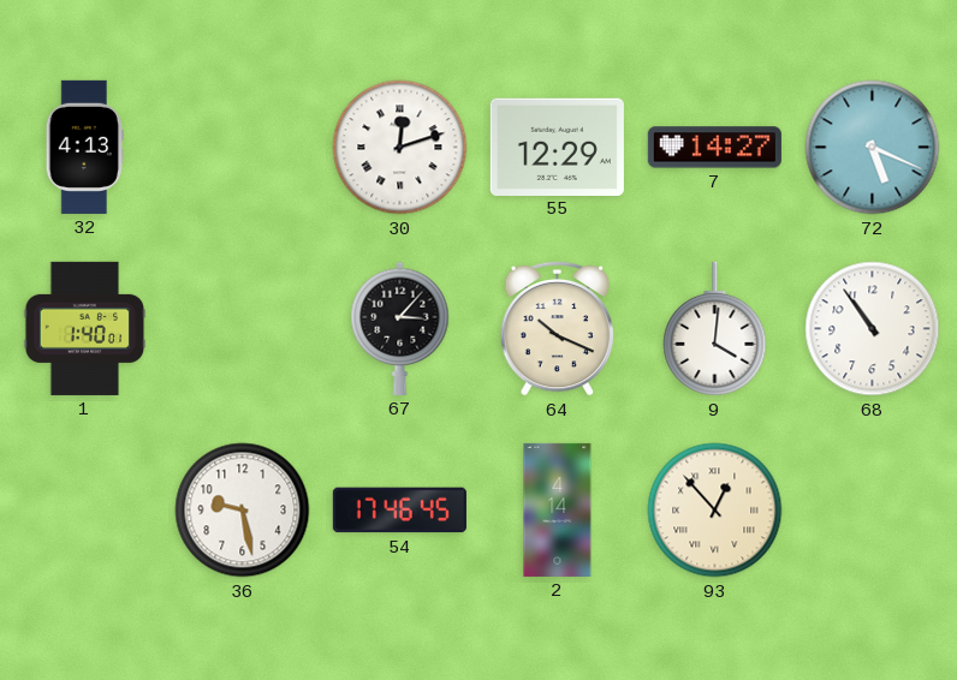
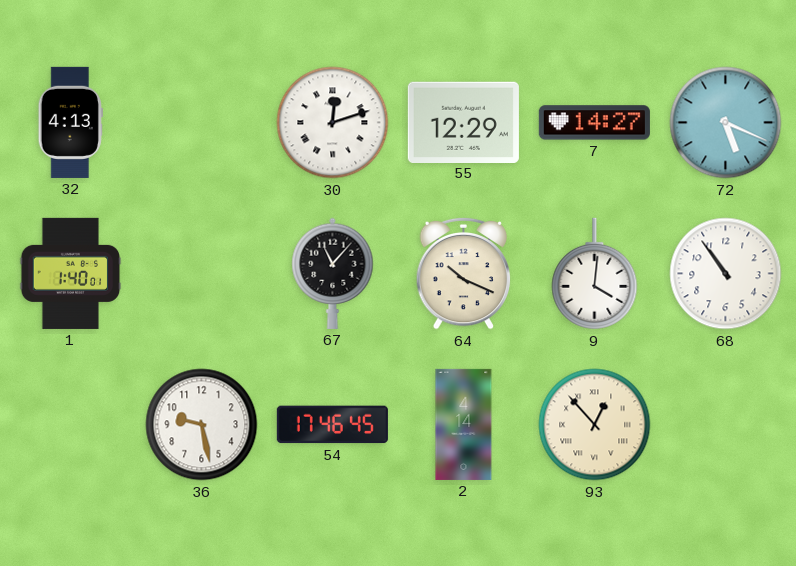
67: 3:07 -> 11:07 (333, 273)
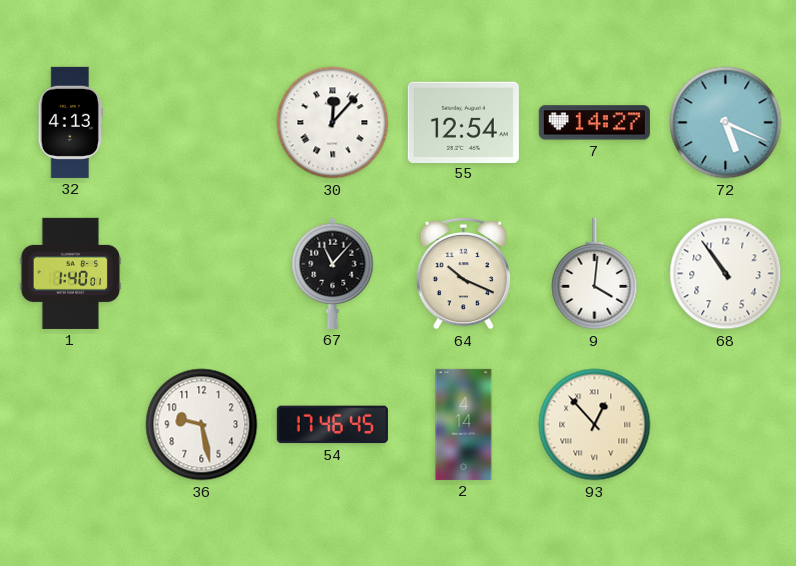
30: 12:12 -> 12:07 (333, 123)
55: 12:29 -> 12:54 (463, 122)
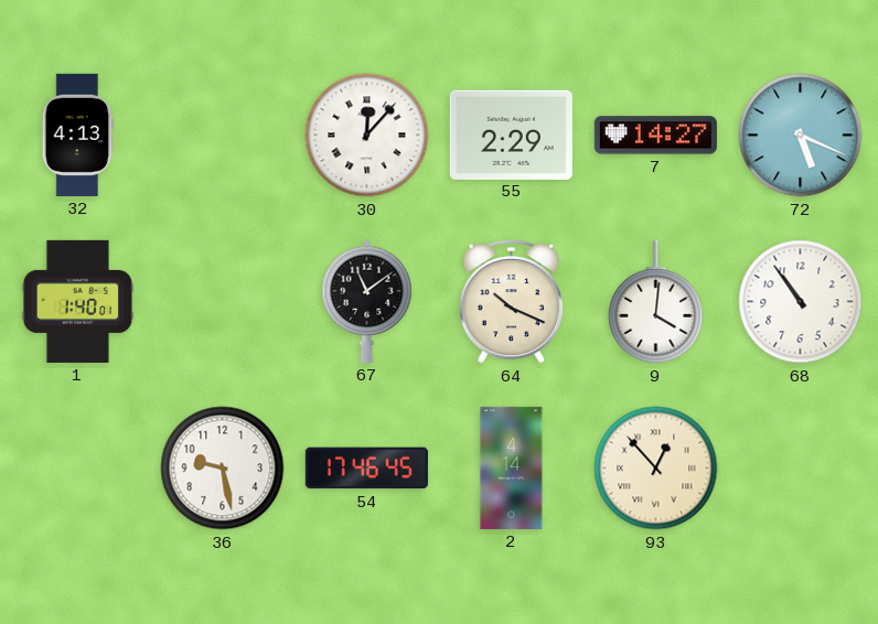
55: 12:54 -> 2:29 (511, 135)
67: 11:07 -> 11:09 (367, 301)
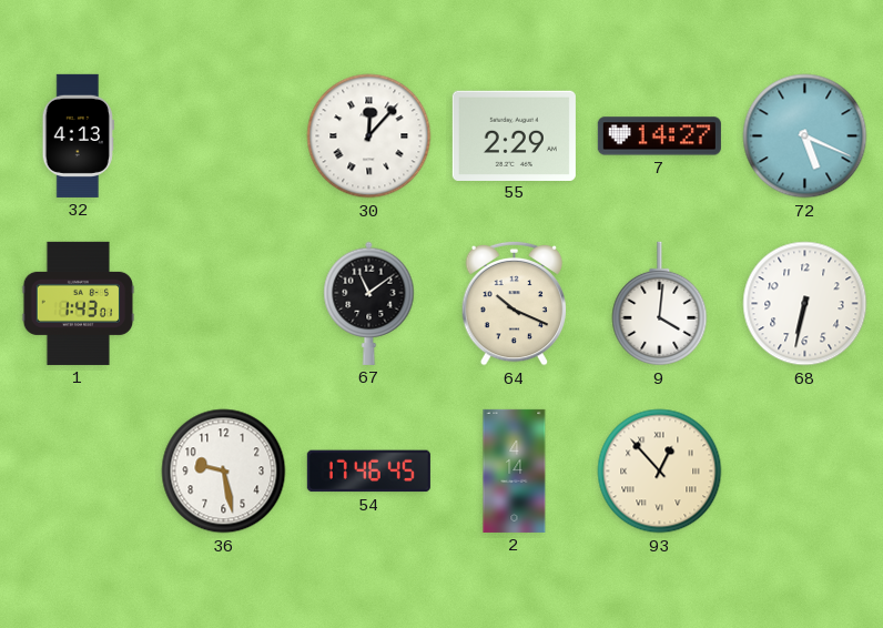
1: 1:40 -> 1:43 (79, 303)
68: 10:54 -> 6:32 (805, 304)
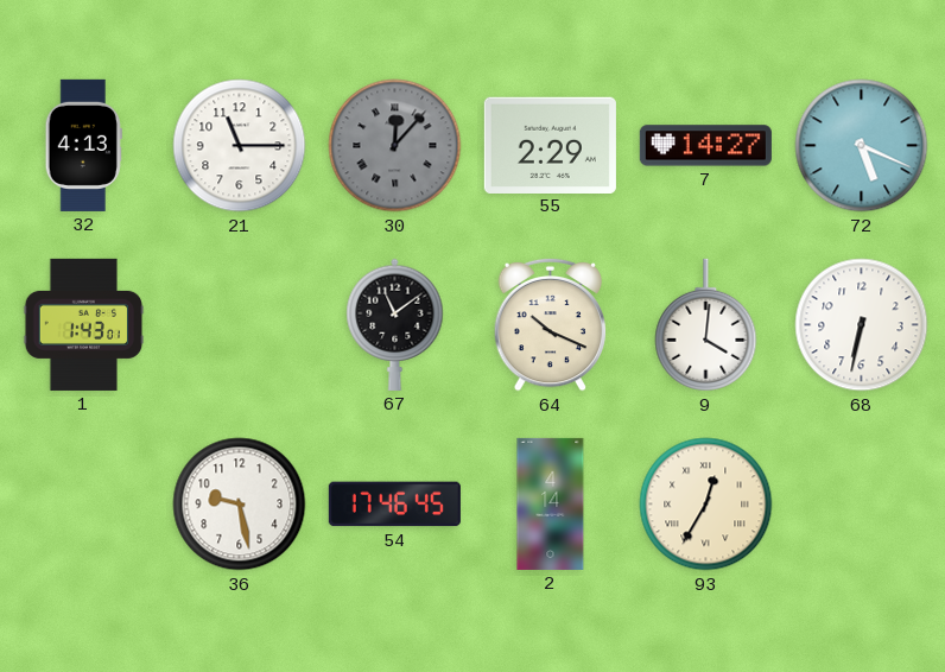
21: none -> 11:15 (240, 146)
30 dial: white -> grey (395, 146)
93: 12:53 -> 12:35 (706, 505)
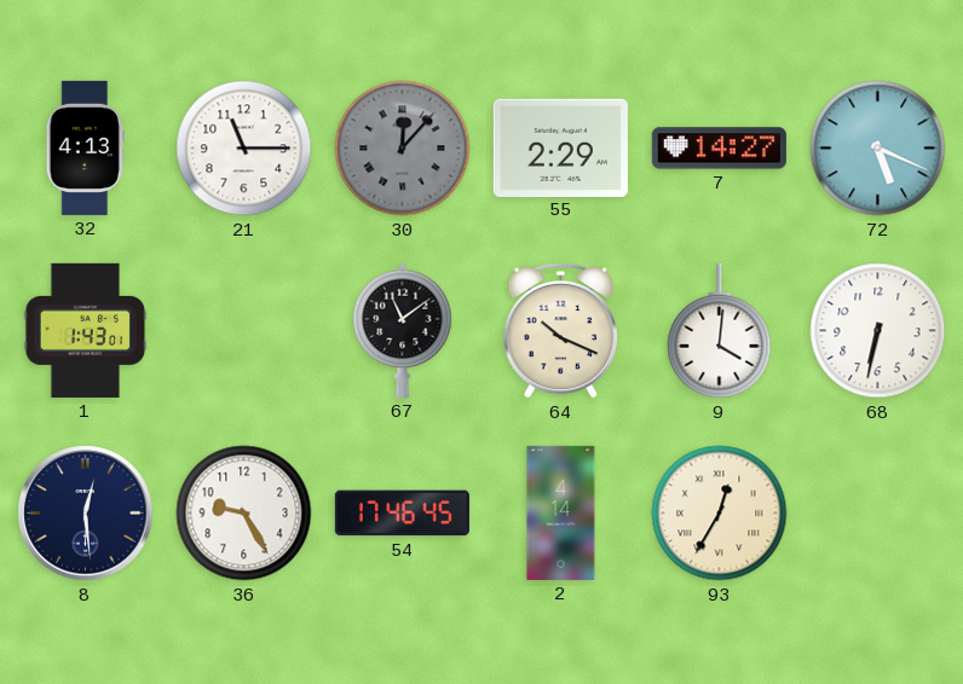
8: none -> 12:29 (86, 514)
36: 9:28 -> 9:25 (244, 514)
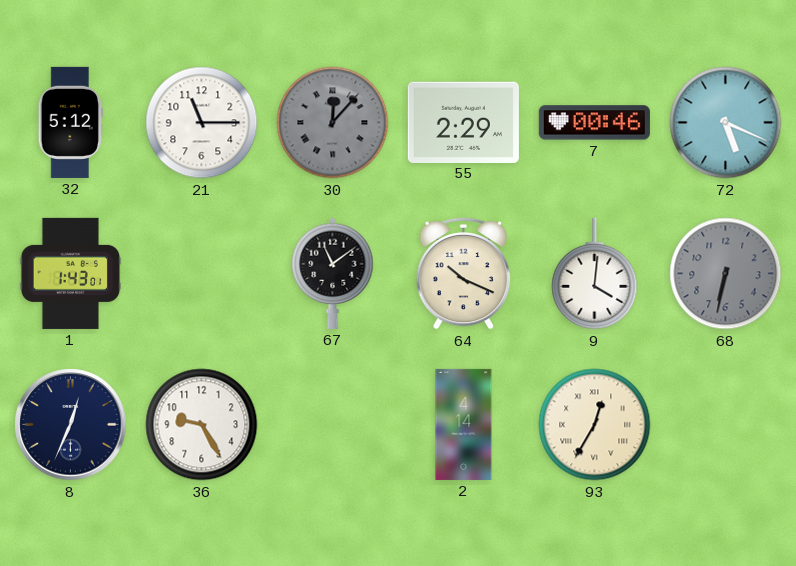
32: 4:13 -> 5:12 (70, 122)
7: 14:27 -> 00:46 (594, 123)
68 dial: white -> grey (726, 274)
8: 12:29 -> 12:34 (71, 425)
54: 17:46 -> none (402, 514)
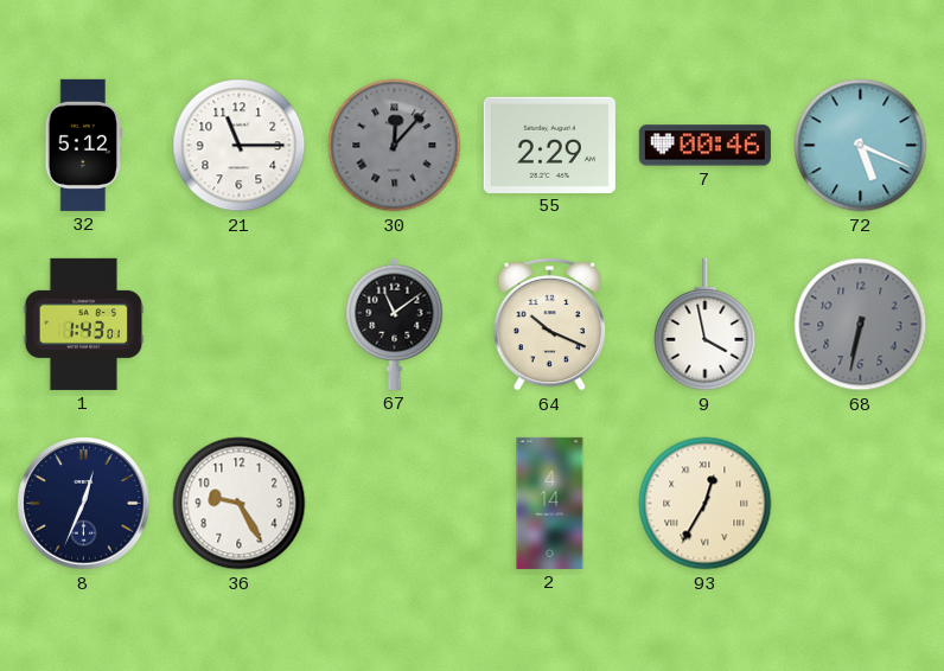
9: 4:01 -> 3:58 (706, 325)
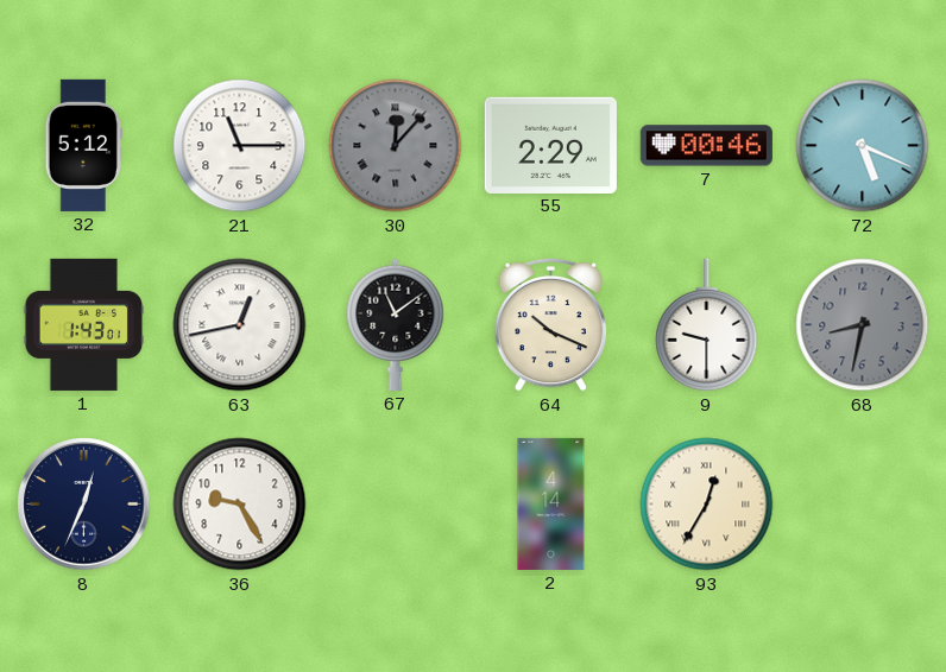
63: none -> 12:43 (240, 325)
9: 3:58 -> 9:30 (707, 325)
68: 6:32 -> 8:32 (863, 325)
